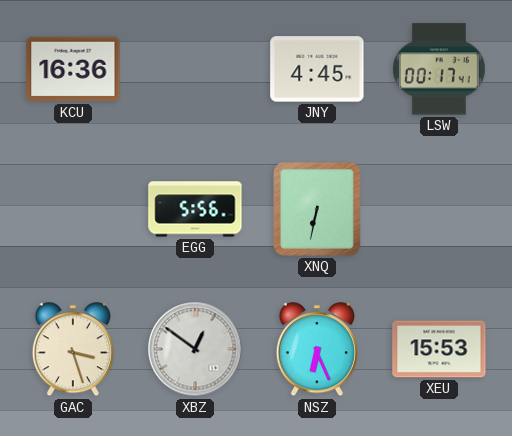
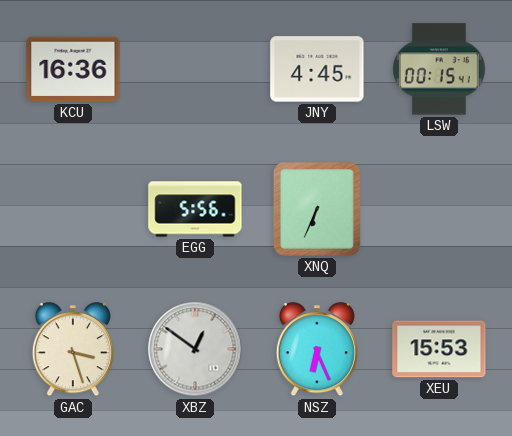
LSW: 00:17 -> 00:15 (440, 69)
XNQ: 6:32 -> 6:34 (317, 209)
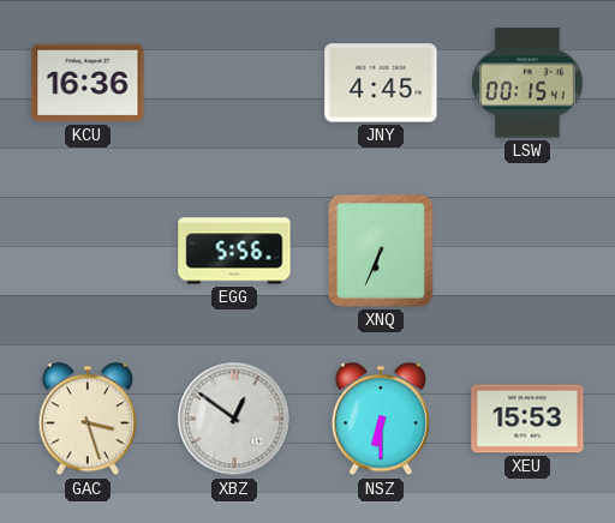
NSZ: 6:26 -> 6:30 (381, 420)
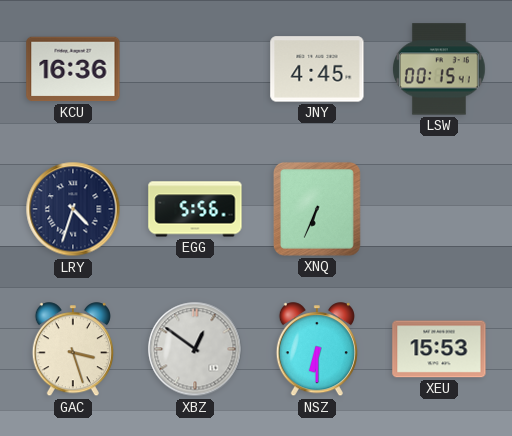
LRY: none -> 4:33 (73, 209)
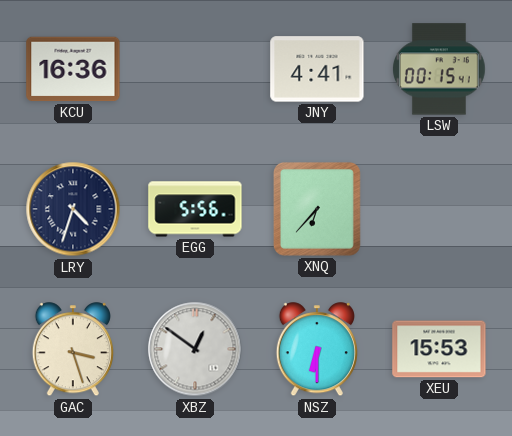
JNY: 4:45 -> 4:41 (317, 69)
XNQ: 6:34 -> 6:37 (317, 209)
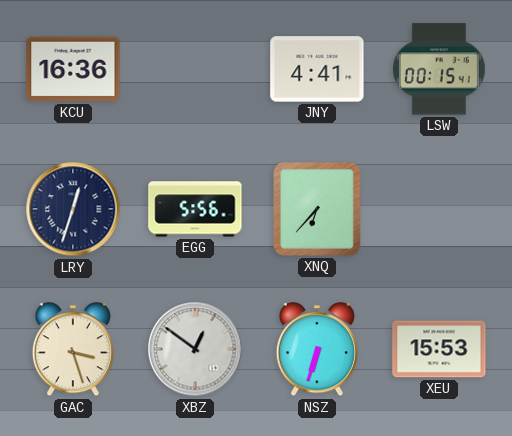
LRY: 4:33 -> 12:33 (73, 209)
NSZ: 6:30 -> 6:33 (317, 350)
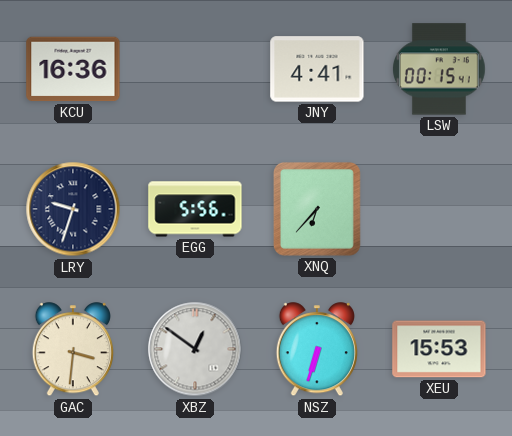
LRY: 12:33 -> 9:33 (73, 209)
GAC: 3:27 -> 3:31 (73, 350)
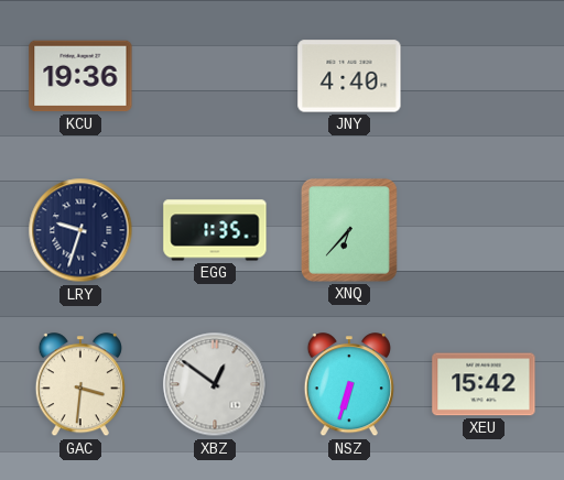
KCU: 16:36 -> 19:36 (80, 76)
JNY: 4:41 -> 4:40 (349, 76)
LSW: 00:15 -> none (440, 69)
EGG: 5:56 -> 1:35 (215, 230)
XEU: 15:53 -> 15:42 (484, 384)
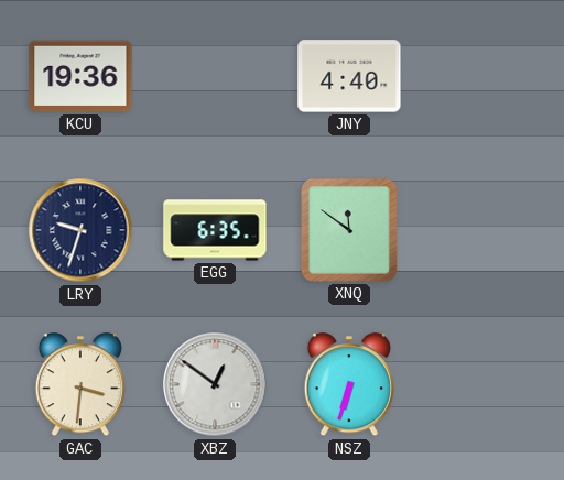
EGG: 1:35 -> 6:35 (215, 230)
XNQ: 6:37 -> 11:51 (349, 230)
XEU: 15:42 -> none (484, 384)
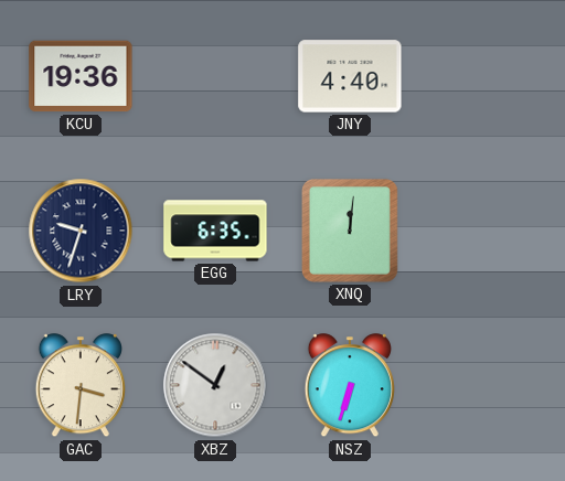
XNQ: 11:51 -> 12:01 (350, 231)
